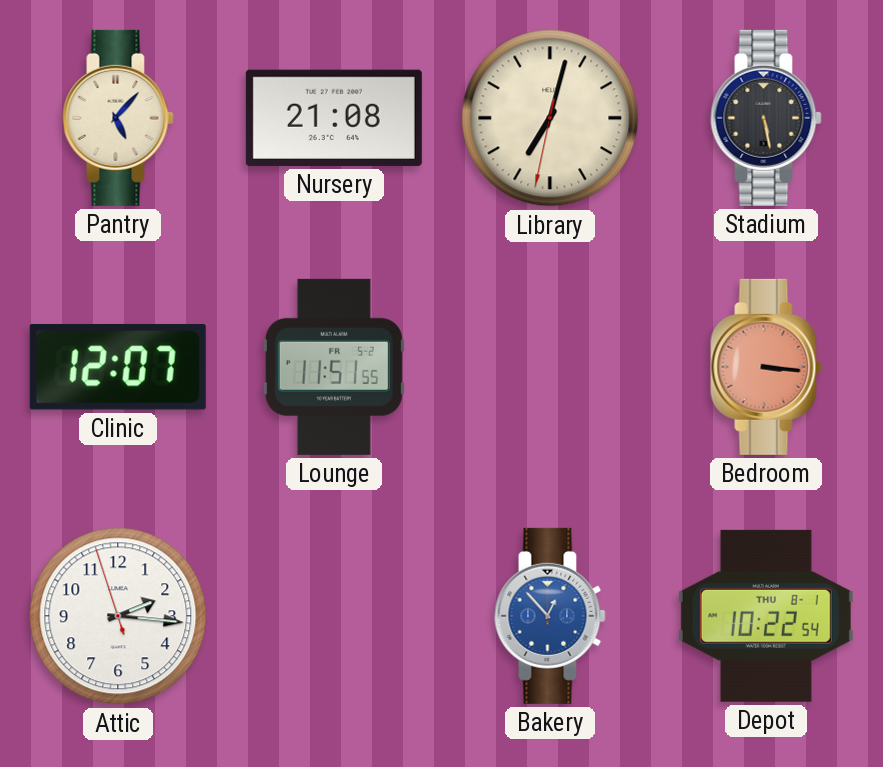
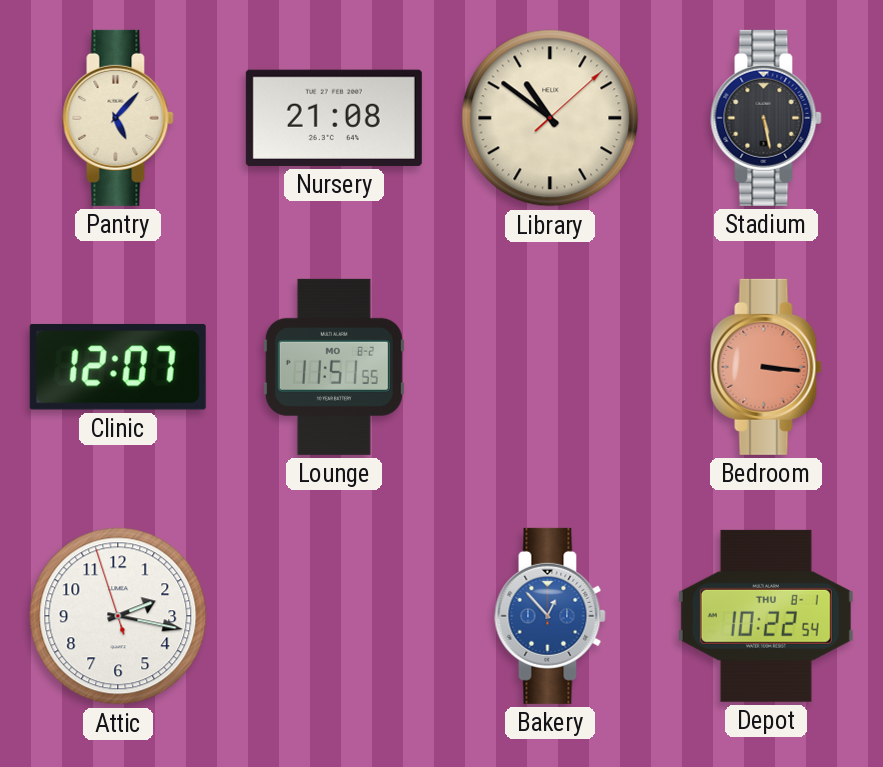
Library: 7:02 -> 10:51 (550, 118)
Lounge date: FR 5-2 -> MO 8-2 (334, 367)
Attic: 2:15 -> 2:16 (118, 616)
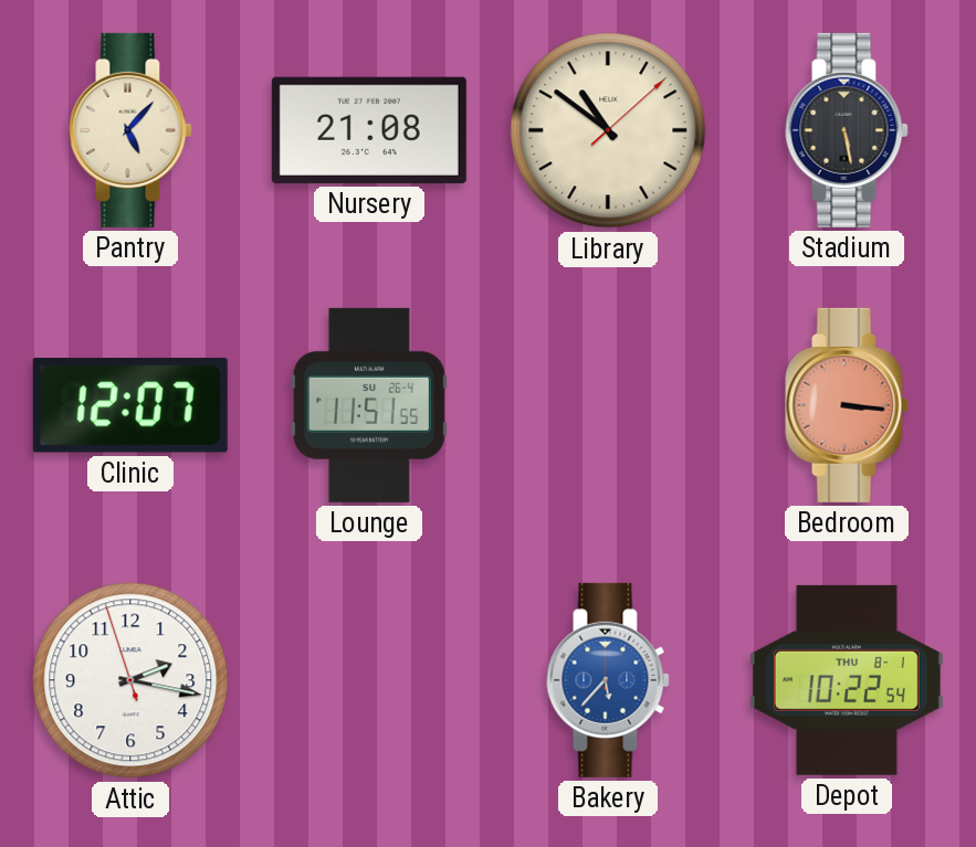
Lounge date: MO 8-2 -> SU 26-4 (369, 405)
Bakery: 12:53 -> 5:37 (608, 680)
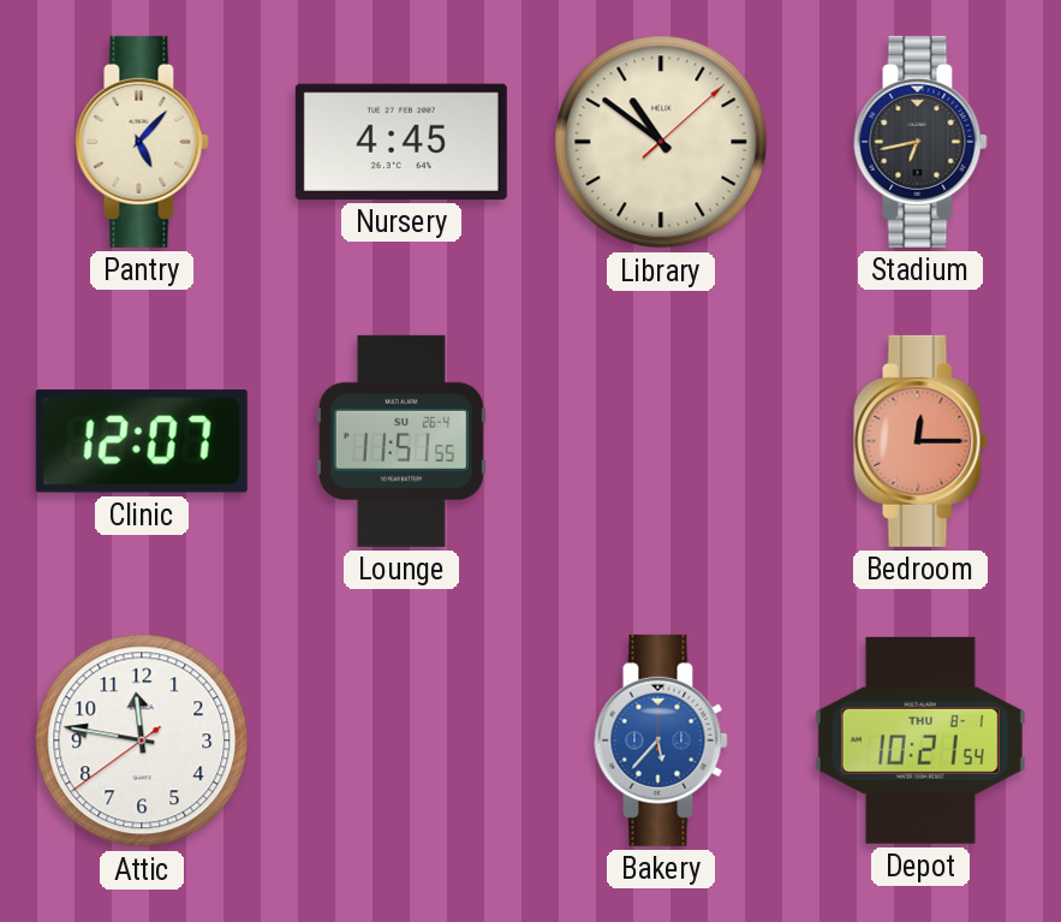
Nursery: 21:08 -> 4:45 (401, 142)
Stadium: 5:28 -> 6:43 (920, 142)
Bedroom: 3:16 -> 12:15 (920, 441)
Attic: 2:16 -> 11:46 (142, 740)
Depot: 10:22 -> 10:21 (920, 740)
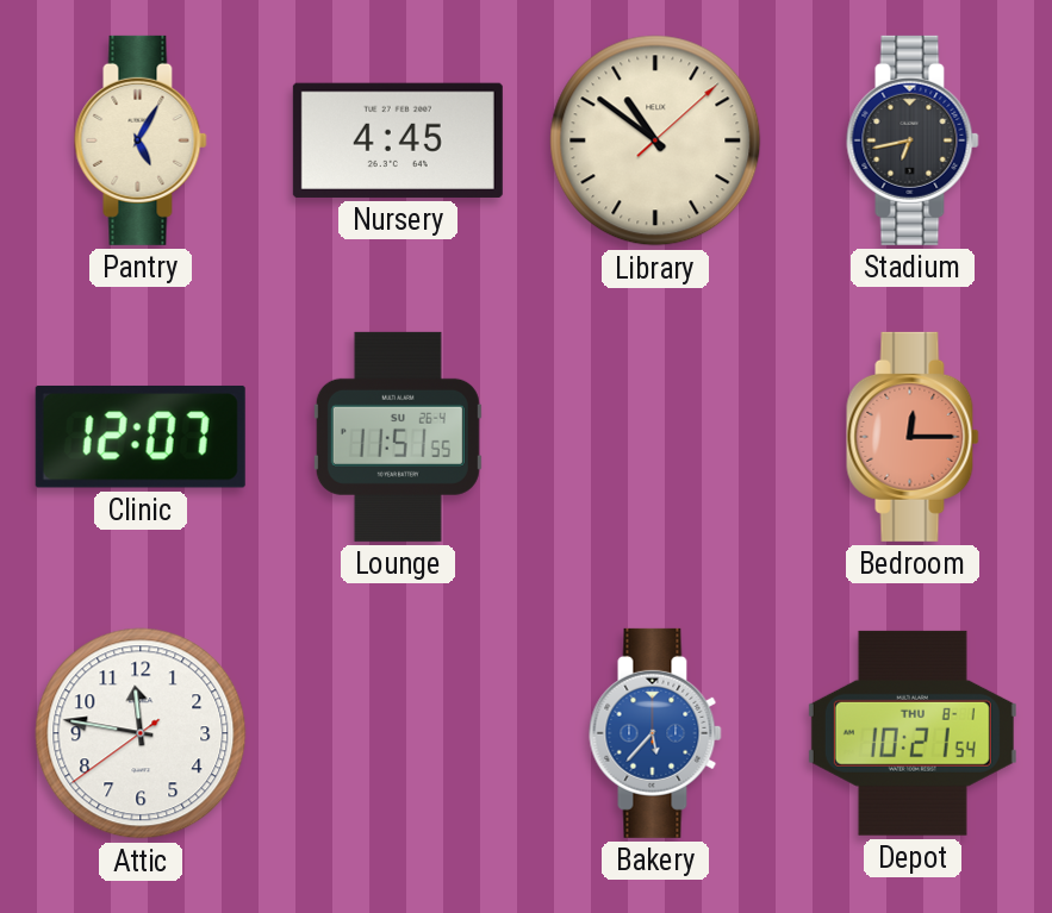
Pantry: 5:07 -> 5:05 (141, 140)
